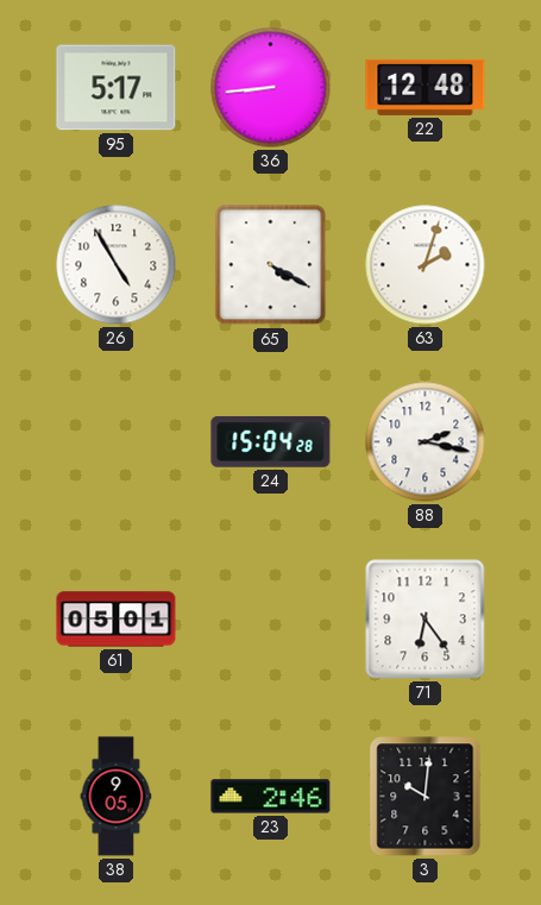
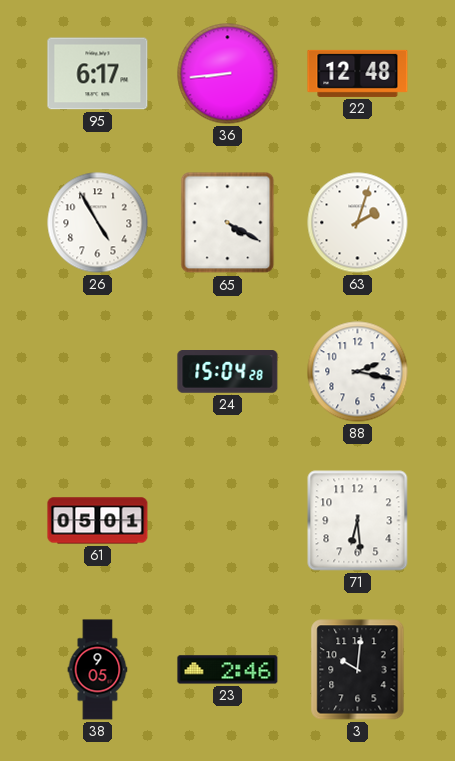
95: 5:17 -> 6:17 (98, 74)
71: 6:24 -> 6:29 (358, 521)
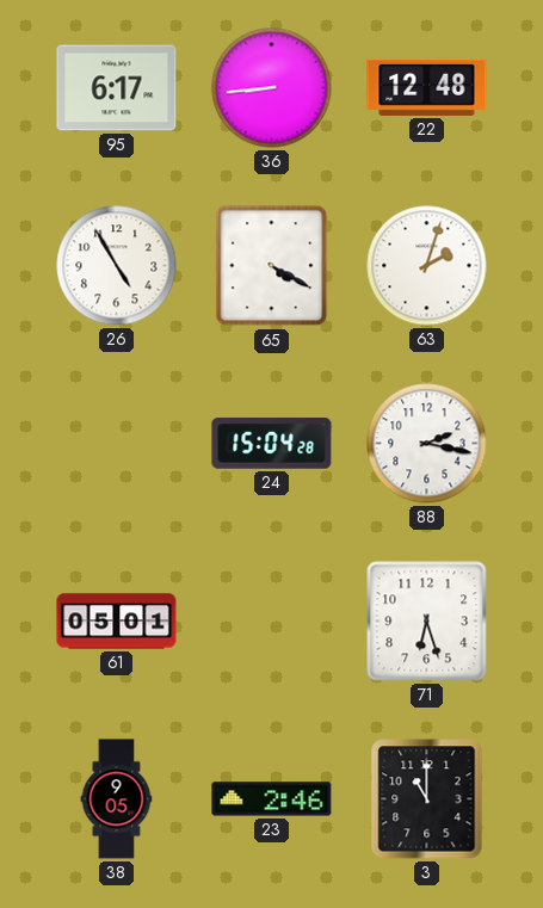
71: 6:29 -> 6:27 (427, 622)
3: 10:01 -> 11:00 (427, 799)
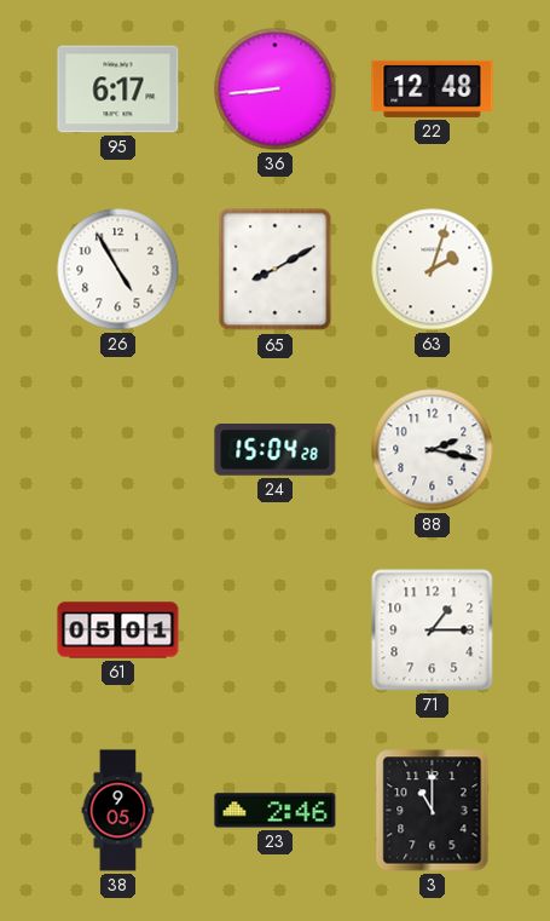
65: 4:20 -> 8:10 (276, 270)
71: 6:27 -> 1:15 (433, 631)
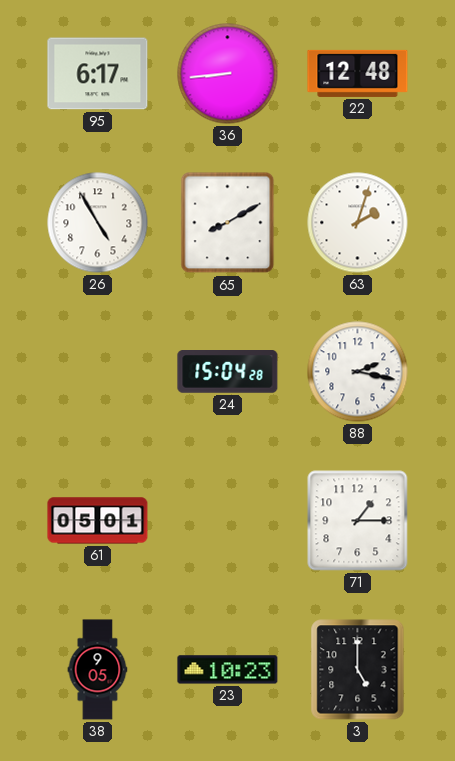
23: 2:46 -> 10:23 (228, 670)
3: 11:00 -> 5:00 (358, 670)
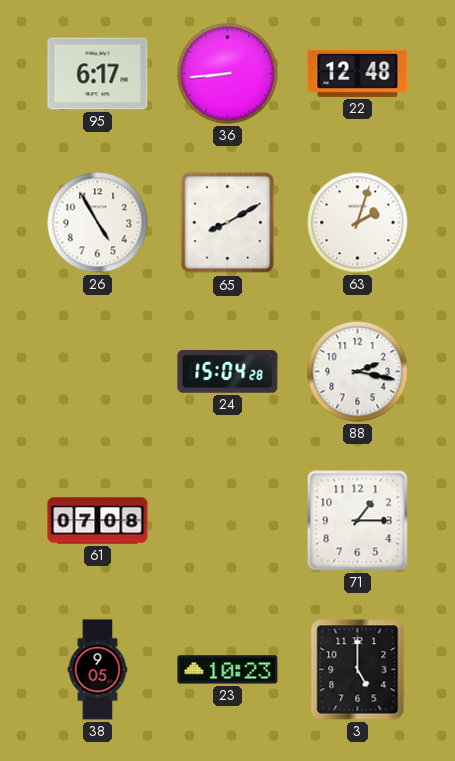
61: 05:01 -> 07:08 (98, 521)
